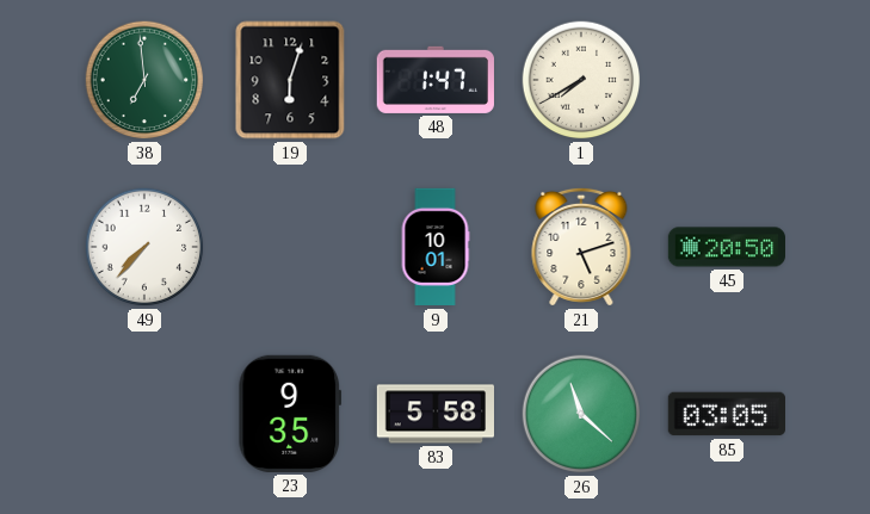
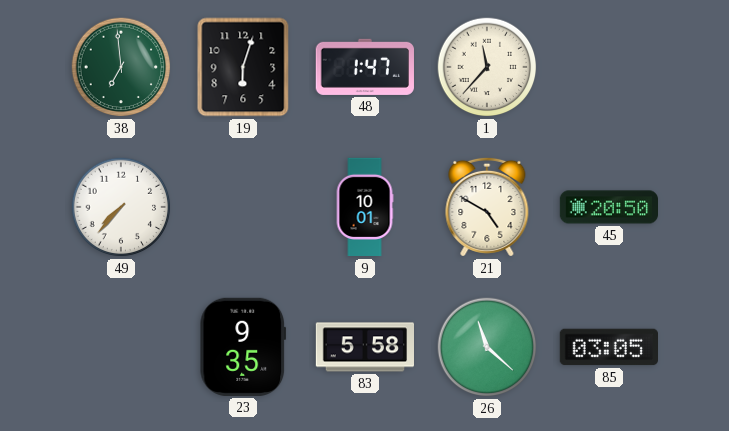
1: 7:40 -> 11:37 (487, 67)
21: 5:12 -> 4:50 (487, 207)
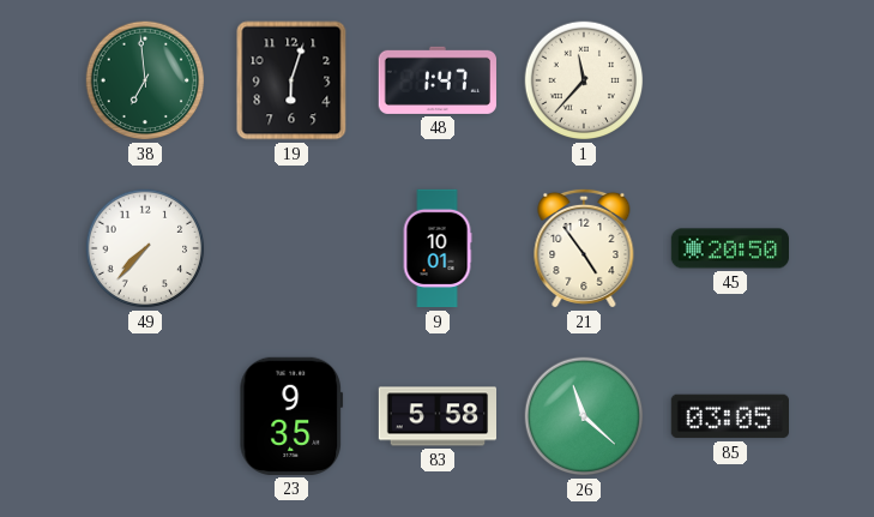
21: 4:50 -> 4:54 (584, 248)
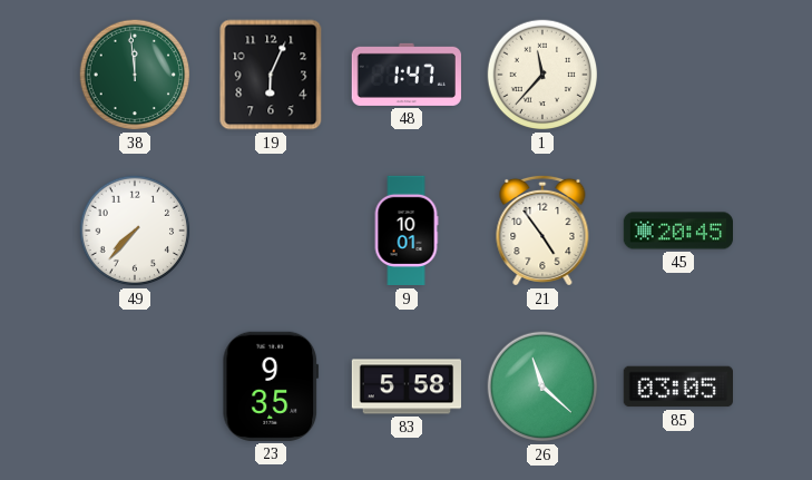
38: 6:59 -> 11:59 (135, 75)
19: 6:03 -> 6:04 (271, 75)
45: 20:50 -> 20:45 (677, 231)
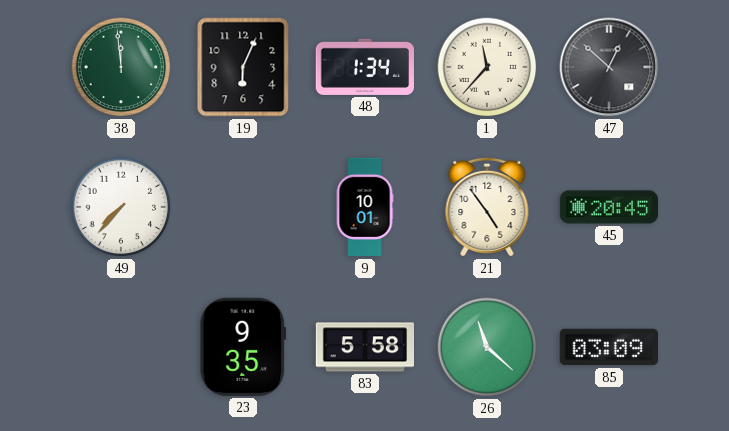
48: 1:47 -> 1:34 (365, 67)
47: none -> 12:52 (609, 67)
85: 03:05 -> 03:09 (608, 347)
